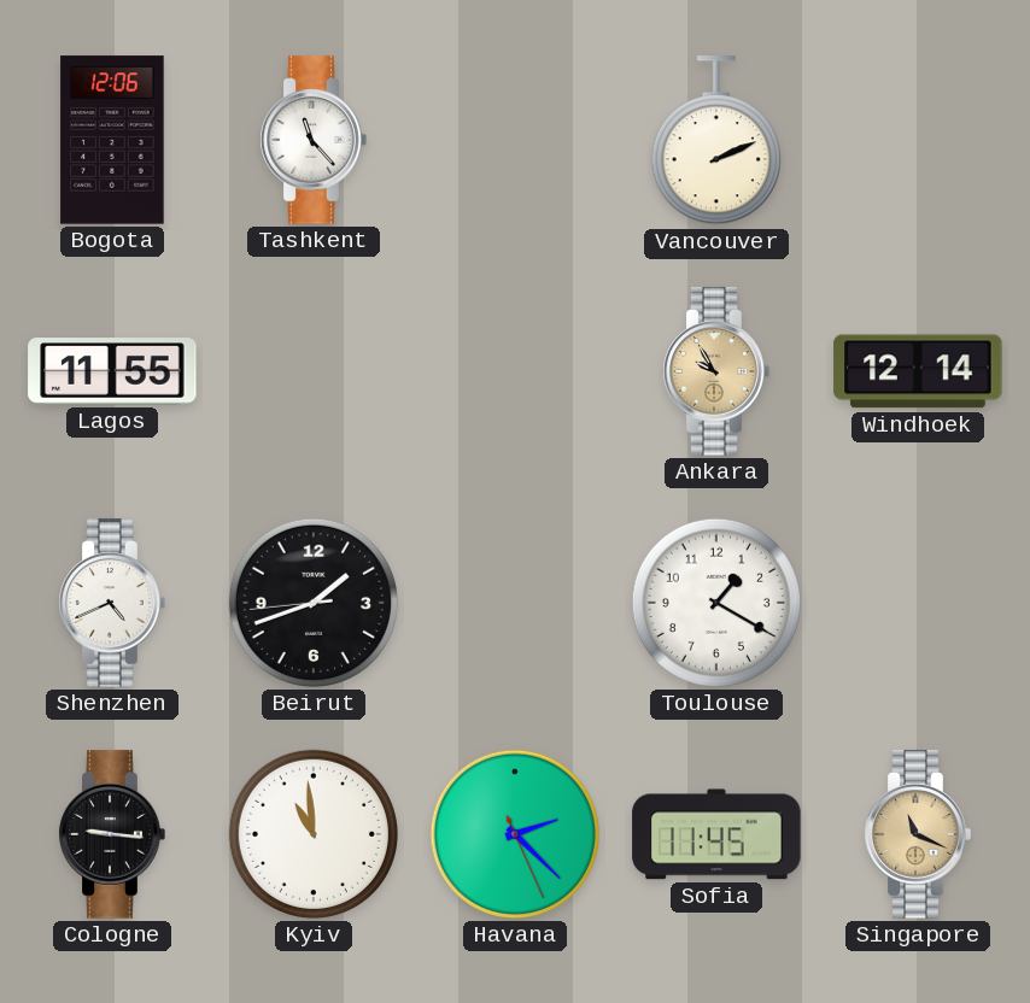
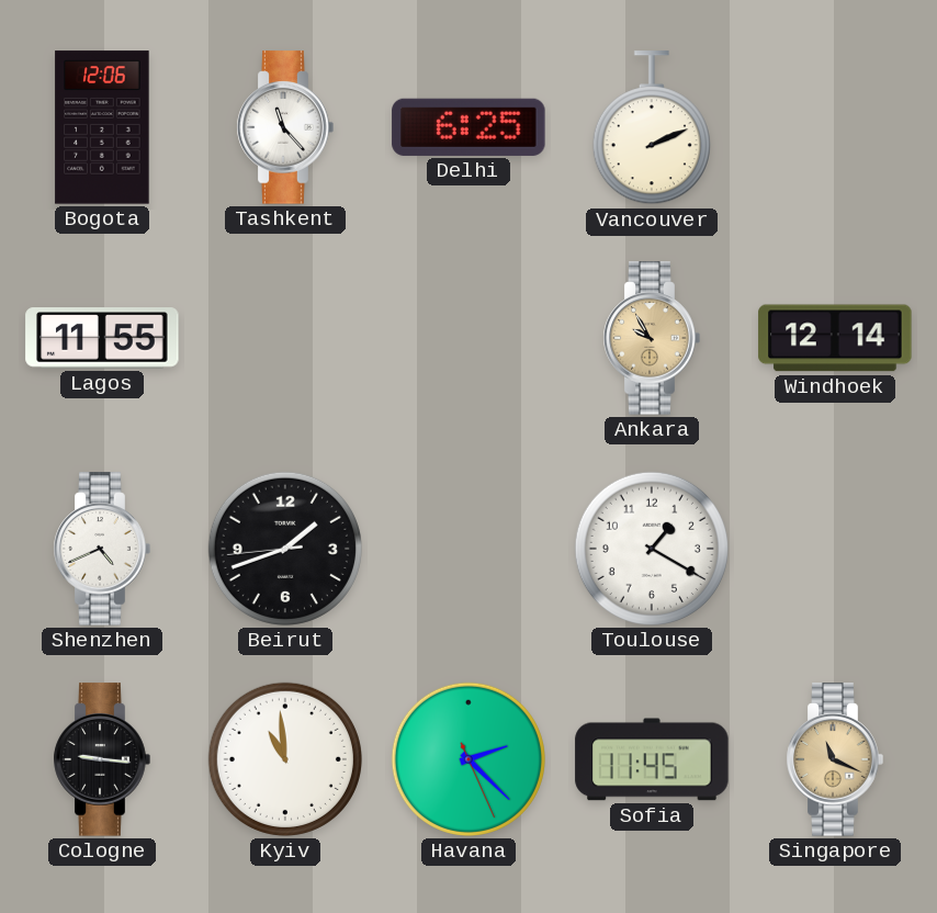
Delhi: none -> 6:25 (468, 127)
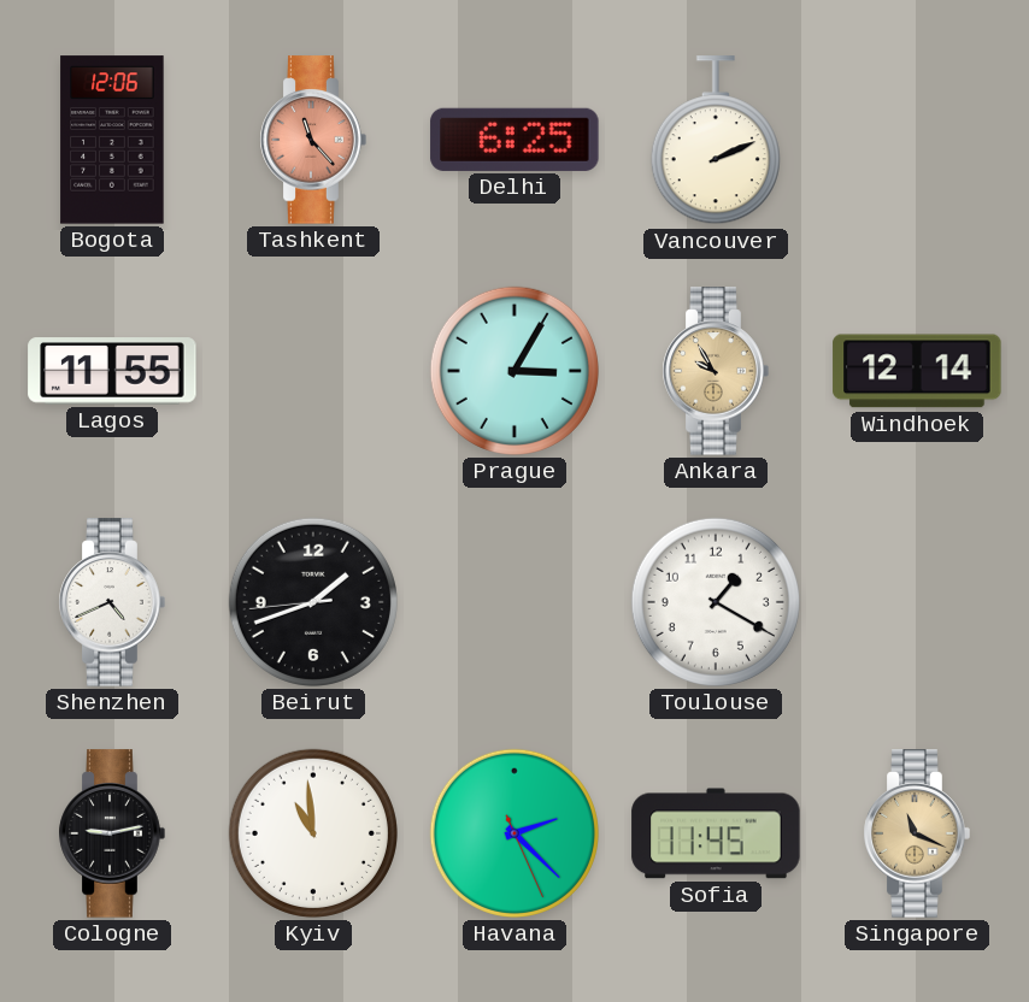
Tashkent dial: white -> salmon (313, 140)
Prague: none -> 3:05 (514, 371)
Cologne: 9:16 -> 9:13 (112, 833)
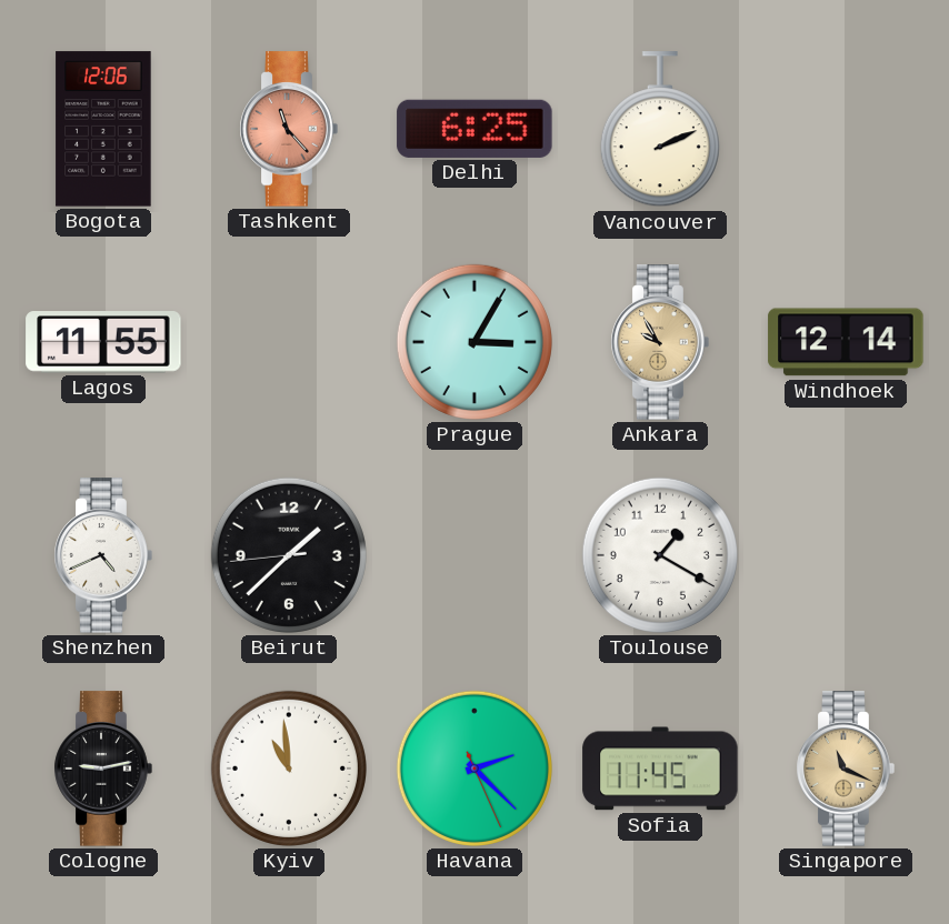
Beirut: 1:41 -> 1:37 (289, 555)
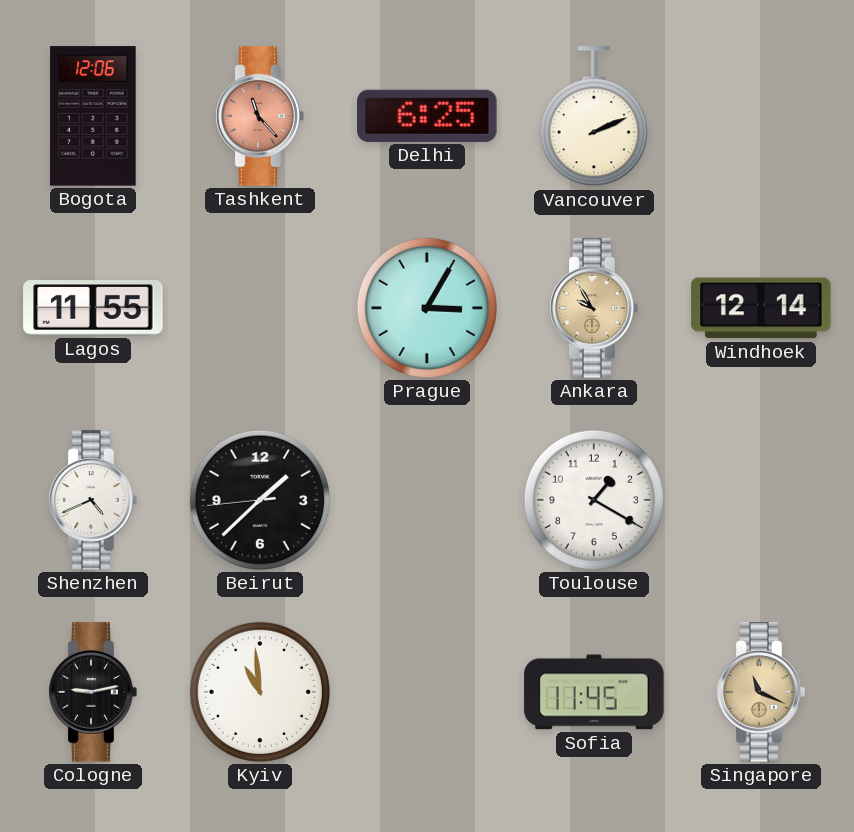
Havana: 2:22 -> none (474, 769)
